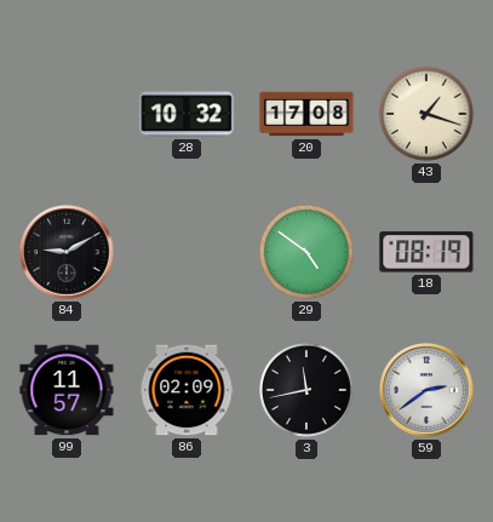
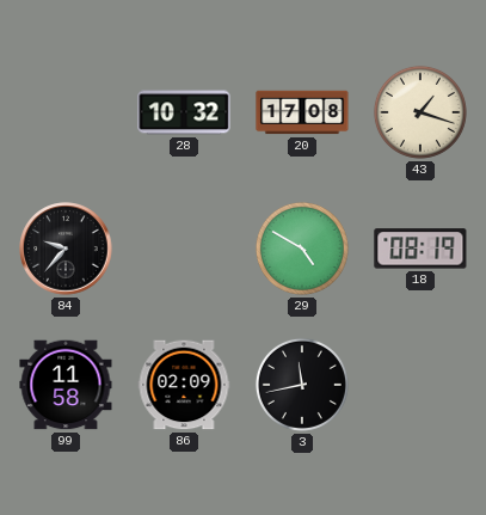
84: 9:10 -> 9:37 (66, 249)
29: 4:51 -> 4:50 (302, 249)
99: 11:57 -> 11:58 (66, 385)
59: 2:39 -> none (426, 390)
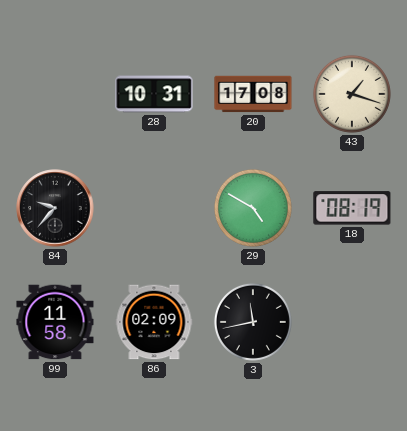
28: 10:32 -> 10:31 (154, 94)
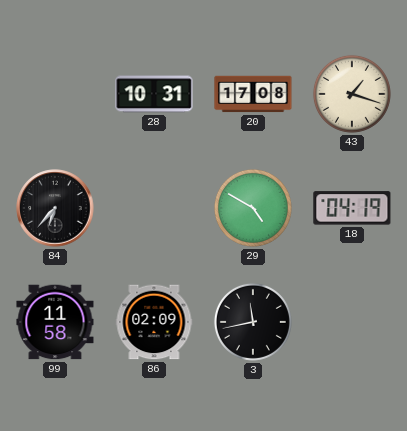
84: 9:37 -> 6:37 (55, 208)
18: 08:19 -> 04:19 (352, 208)
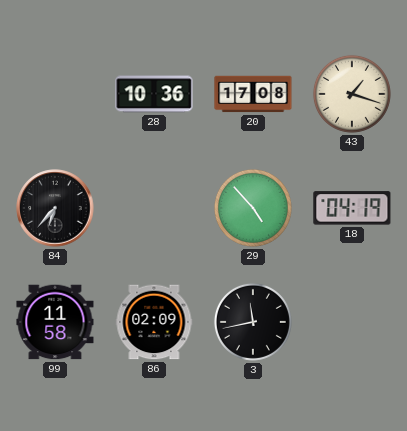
28: 10:31 -> 10:36 (154, 94)
29: 4:50 -> 4:53 (253, 208)
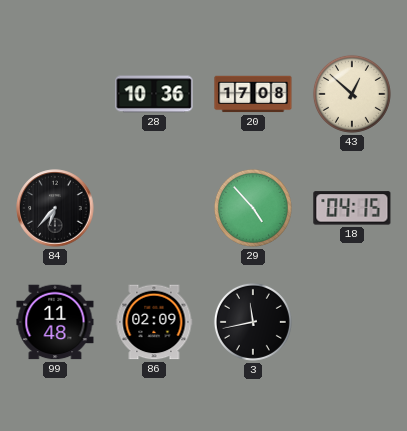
43: 1:18 -> 12:52 (352, 94)
18: 04:19 -> 04:15 (352, 208)
99: 11:58 -> 11:48 (55, 322)
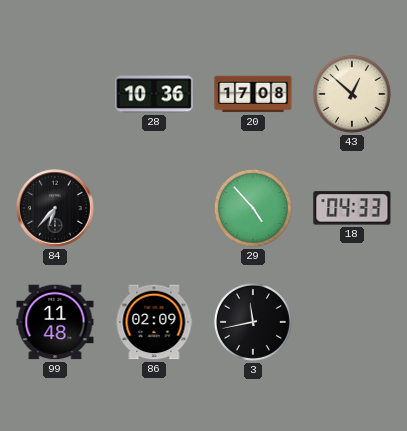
18: 04:15 -> 04:33 (352, 208)
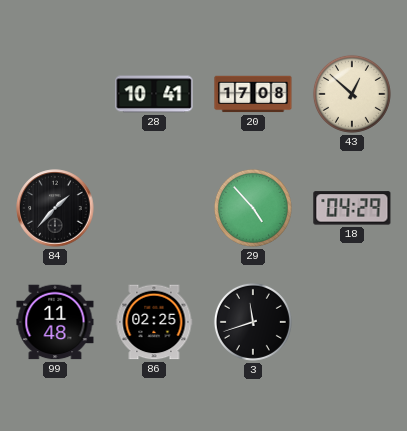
28: 10:36 -> 10:41 (154, 94)
84: 6:37 -> 1:37 (55, 208)
18: 04:33 -> 04:29 (352, 208)
86: 02:09 -> 02:25 (154, 322)
3: 11:43 -> 11:42 (253, 322)
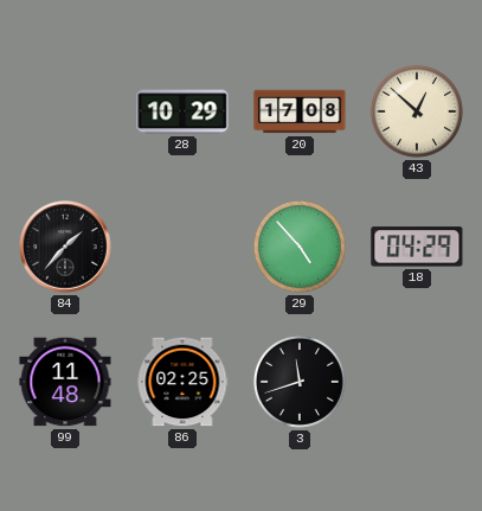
28: 10:41 -> 10:29 (182, 111)
